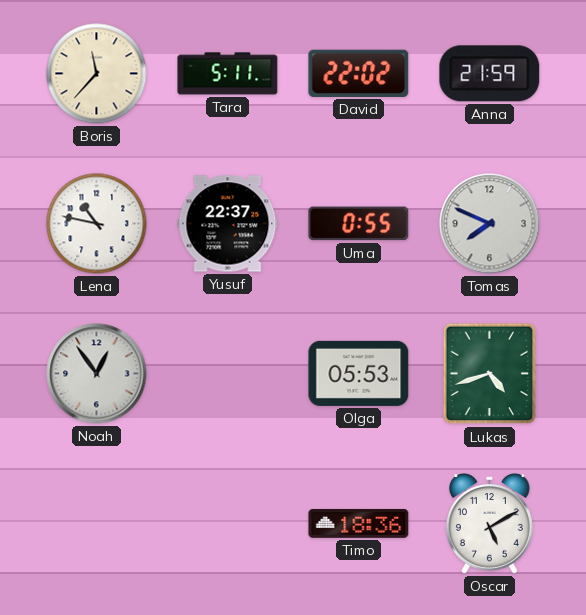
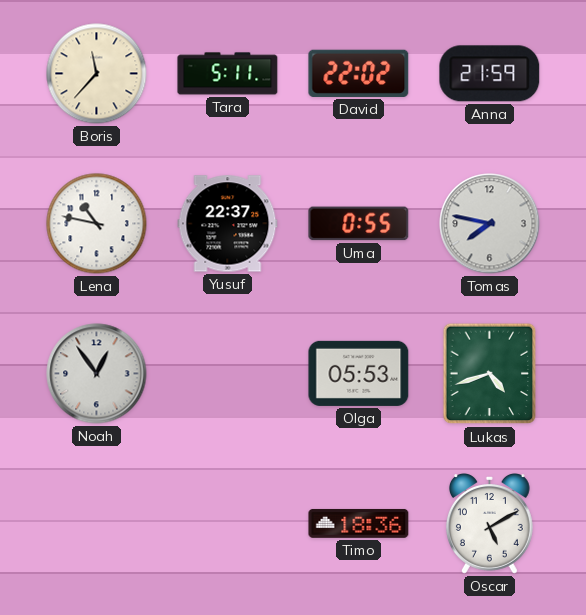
Tomas: 7:49 -> 7:47 (490, 224)
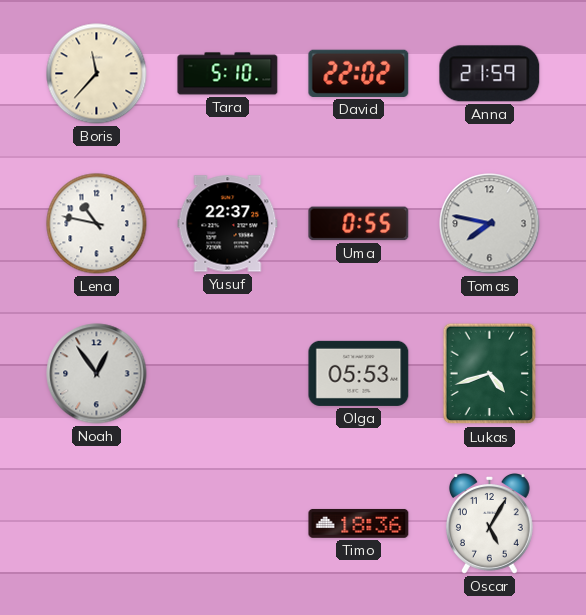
Tara: 5:11 -> 5:10 (228, 74)
Oscar: 5:10 -> 5:05 (489, 524)
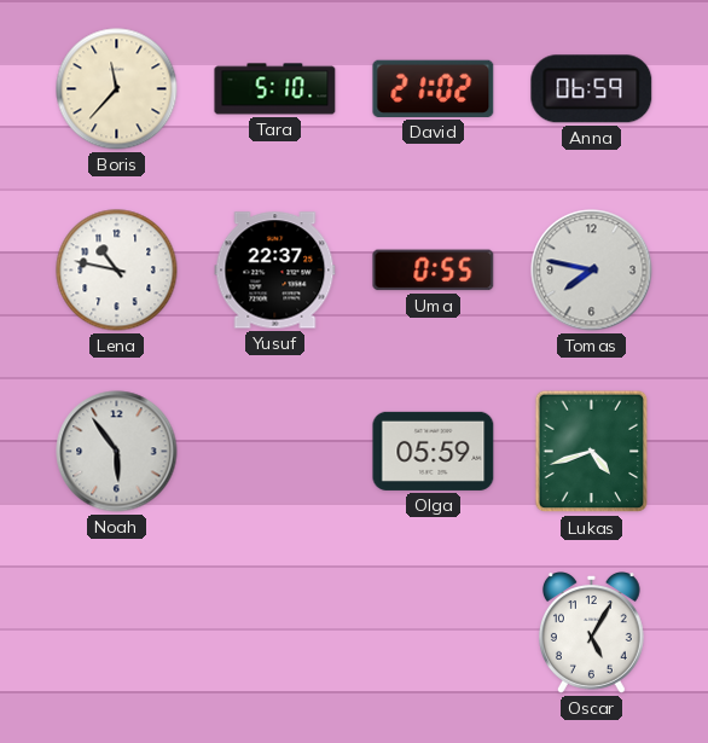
David: 22:02 -> 21:02 (434, 88)
Anna: 21:59 -> 06:59 (592, 89)
Noah: 12:54 -> 5:54 (117, 452)
Olga: 05:53 -> 05:59 (434, 451)
Timo: 18:36 -> none (359, 523)
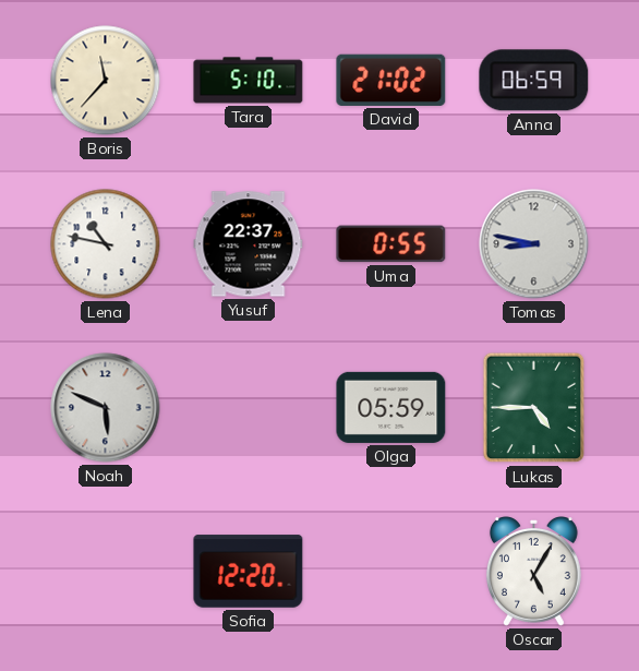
Tomas: 7:47 -> 8:47 (534, 244)
Noah: 5:54 -> 5:49 (106, 408)
Lukas: 4:42 -> 4:45 (534, 408)
Sofia: none -> 12:20 (249, 572)
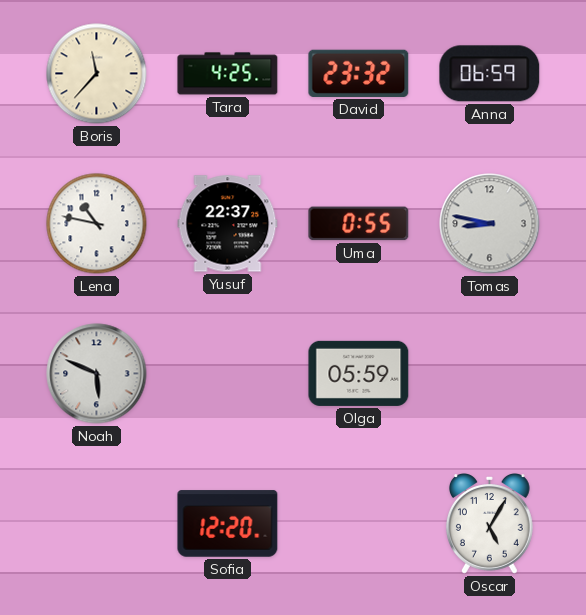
Tara: 5:10 -> 4:25 (228, 74)
David: 21:02 -> 23:32 (359, 73)
Lukas: 4:45 -> none (534, 408)
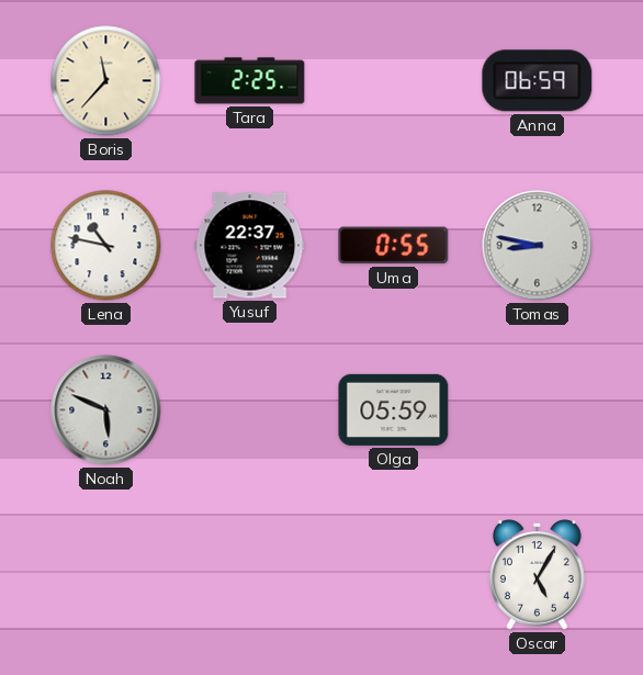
Tara: 4:25 -> 2:25 (250, 81)
David: 23:32 -> none (359, 73)
Sofia: 12:20 -> none (228, 524)
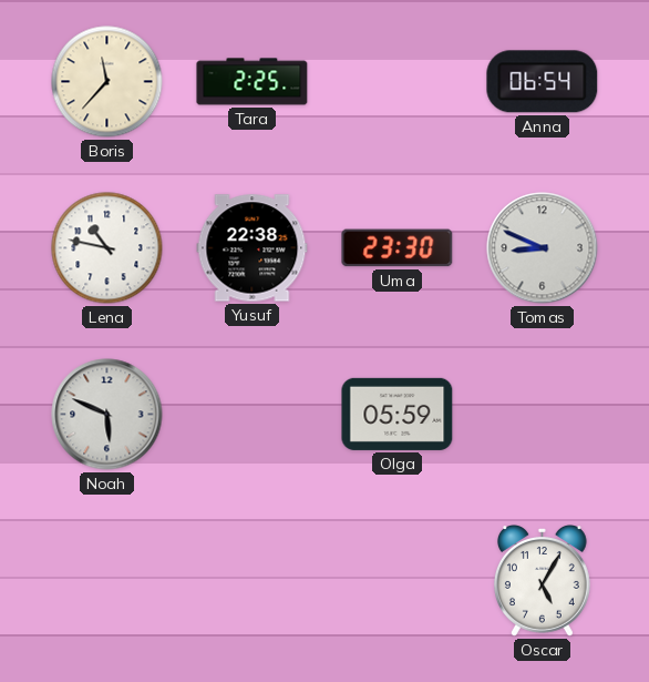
Anna: 06:59 -> 06:54 (543, 82)
Yusuf: 22:37 -> 22:38 (253, 248)
Uma: 0:55 -> 23:30 (398, 248)
Tomas: 8:47 -> 8:49 (543, 248)
